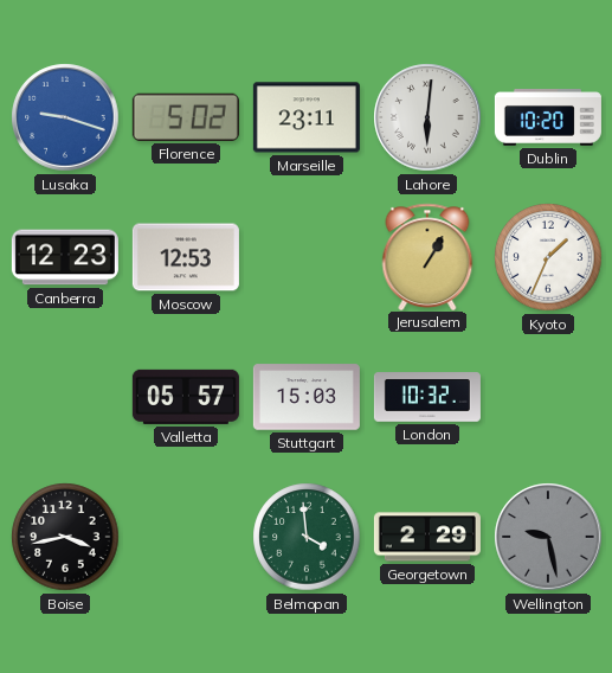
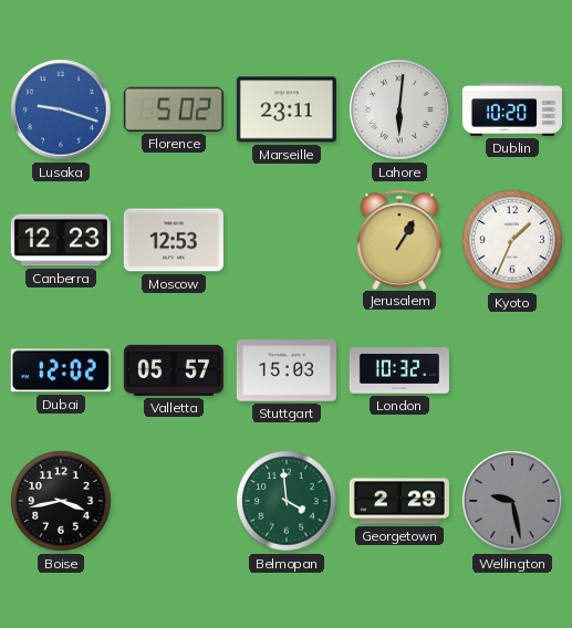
Dubai: none -> 12:02 (61, 370)
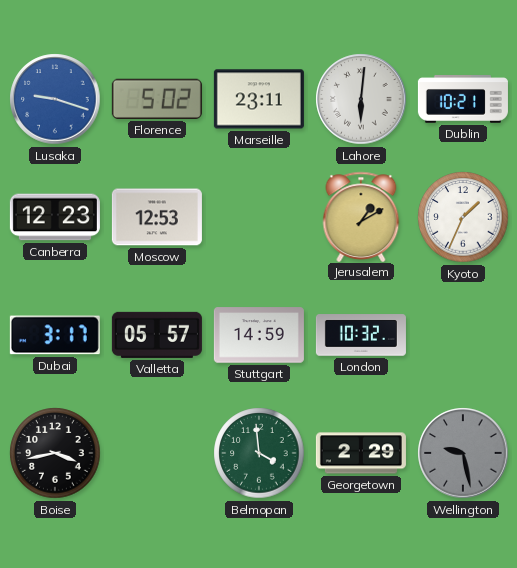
Dublin: 10:20 -> 10:21 (463, 100)
Jerusalem: 1:05 -> 1:10 (361, 216)
Dubai: 12:02 -> 3:17 (55, 335)
Stuttgart: 15:03 -> 14:59 (259, 335)
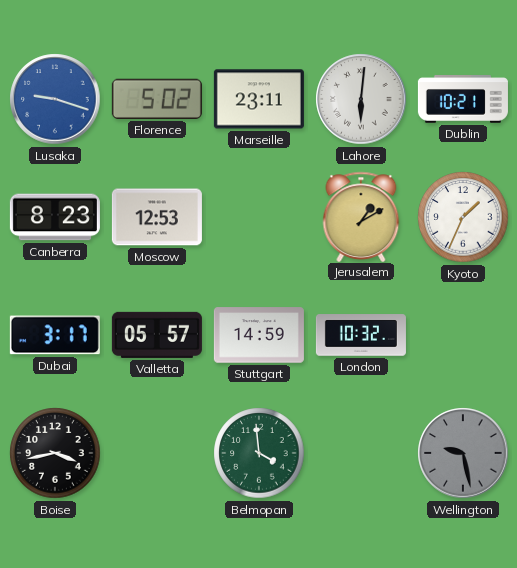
Canberra: 12:23 -> 8:23 (55, 217)
Georgetown: 2:29 -> none (361, 453)
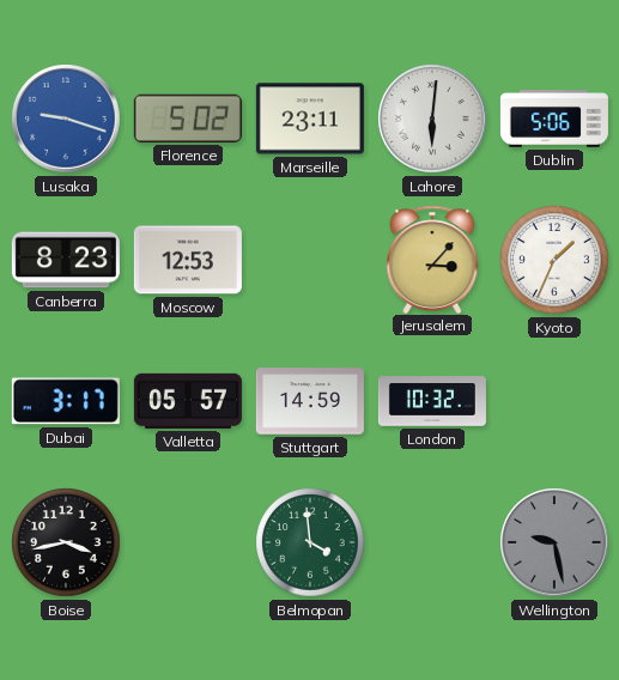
Dublin: 10:21 -> 5:06 (554, 120)
Jerusalem: 1:10 -> 3:07 (432, 259)
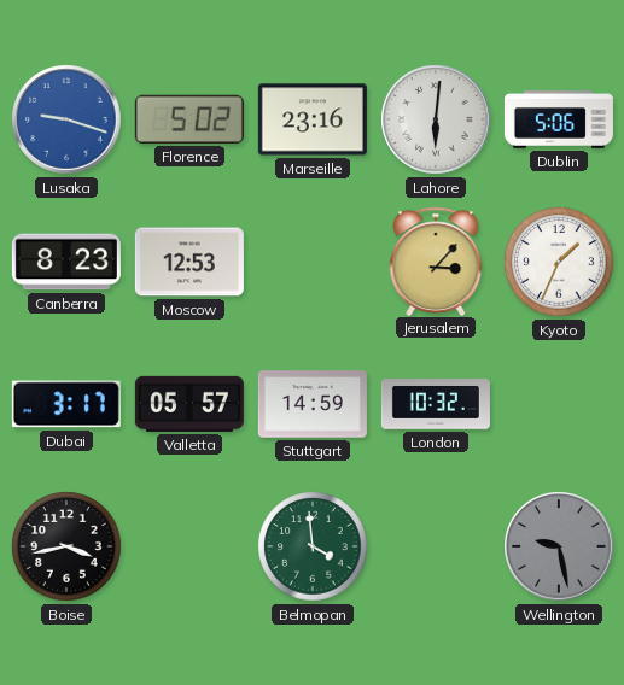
Marseille: 23:11 -> 23:16 (313, 119)
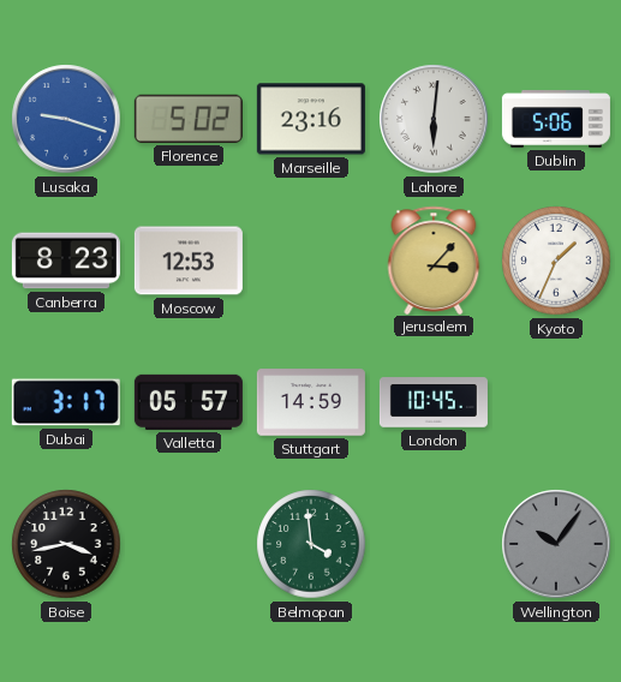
London: 10:32 -> 10:45 (434, 402)
Wellington: 9:28 -> 10:06 (556, 544)
